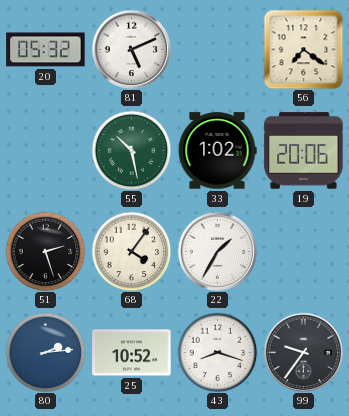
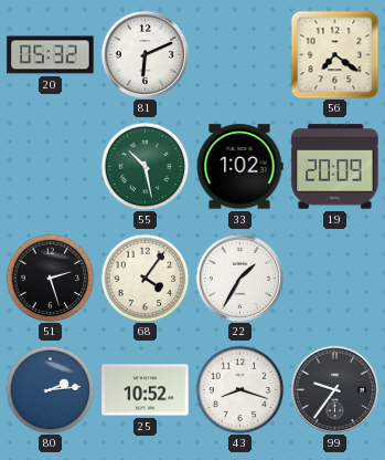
81: 5:11 -> 6:11 (145, 54)
19: 20:06 -> 20:09 (335, 167)
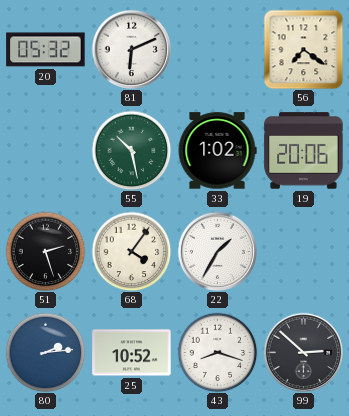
19: 20:09 -> 20:06 (304, 151)
99: 9:36 -> 2:52 (303, 352)
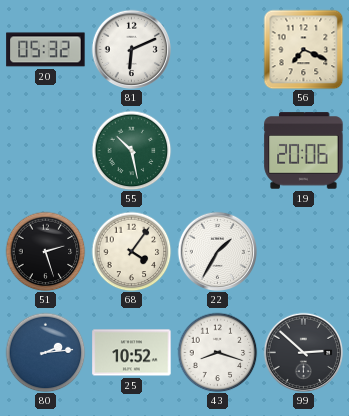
56: 7:21 -> 7:19 (303, 49)
33: 1:02 -> none (217, 151)
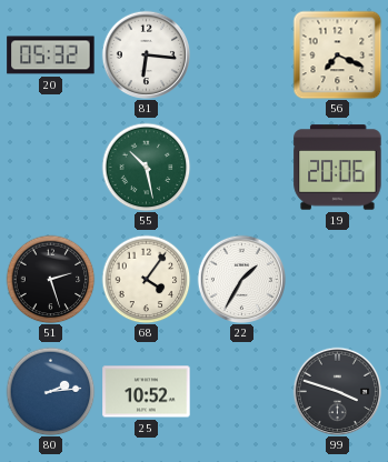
81: 6:11 -> 6:16 (146, 54)
43: 8:18 -> none (217, 352)
99: 2:52 -> 3:48 (337, 391)
